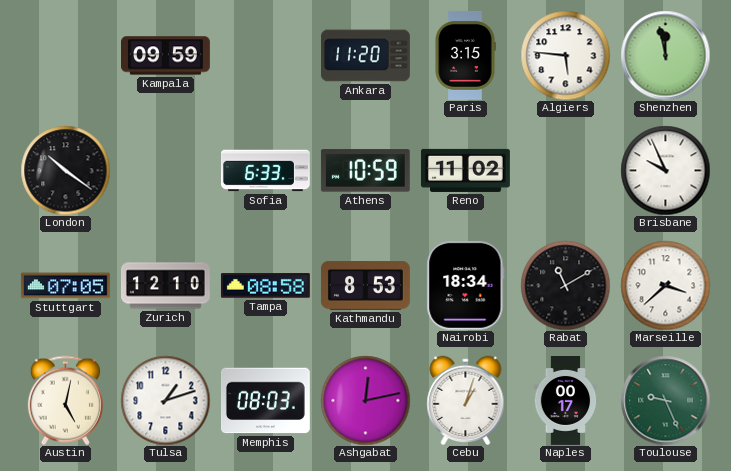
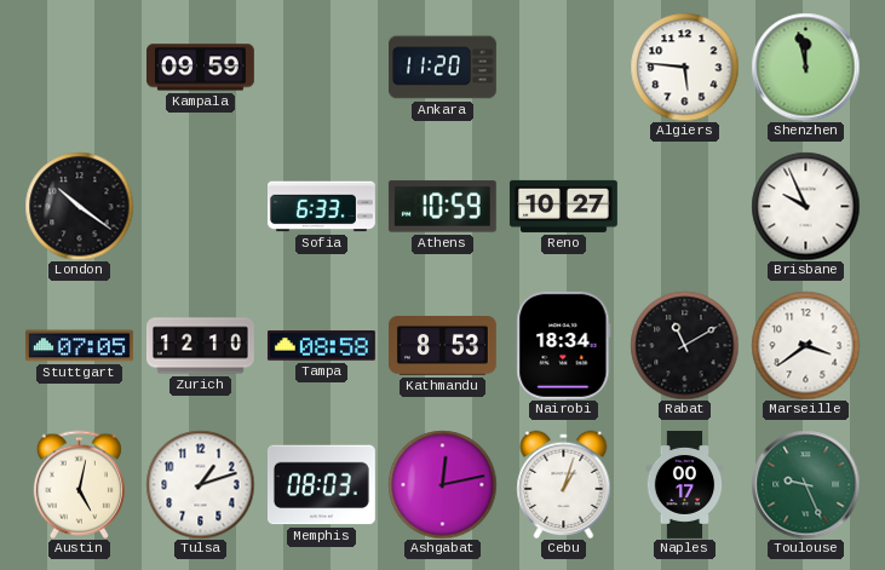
Paris: 3:15 -> none (465, 55)
Reno: 11:02 -> 10:27 (563, 206)
Marseille: 3:38 -> 3:39 (805, 345)
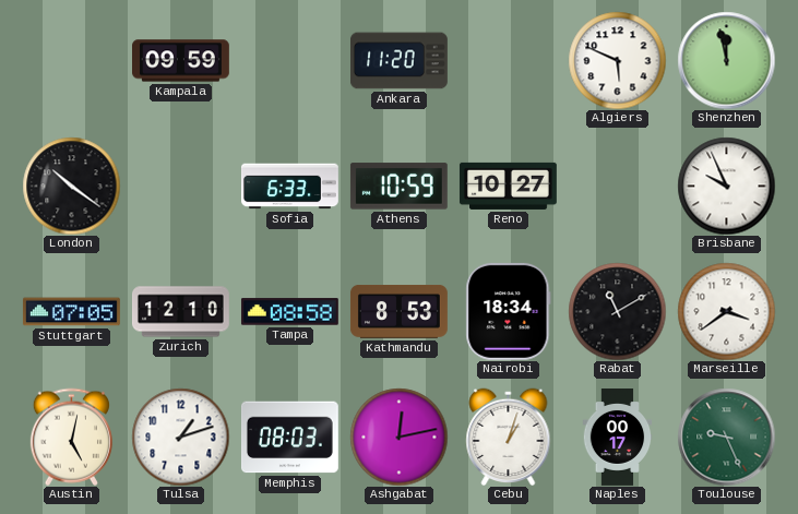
Algiers: 5:46 -> 5:49 (617, 60)
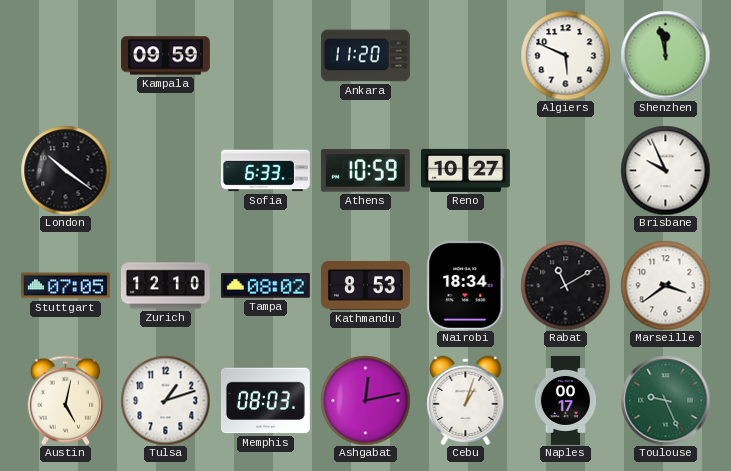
Tampa: 08:58 -> 08:02 (265, 286)
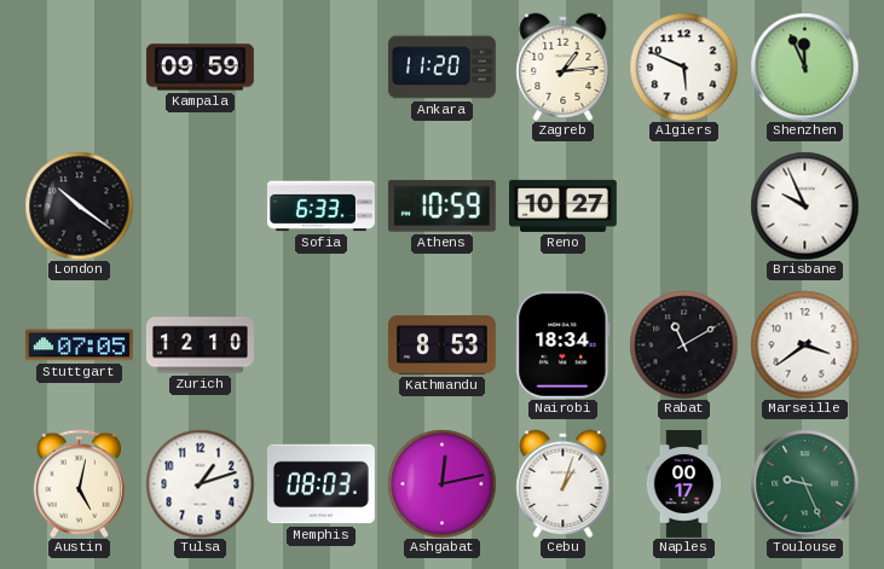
Zagreb: none -> 1:14 (564, 66)
Shenzhen: 11:58 -> 11:56 (804, 66)
Tampa: 08:02 -> none (265, 286)
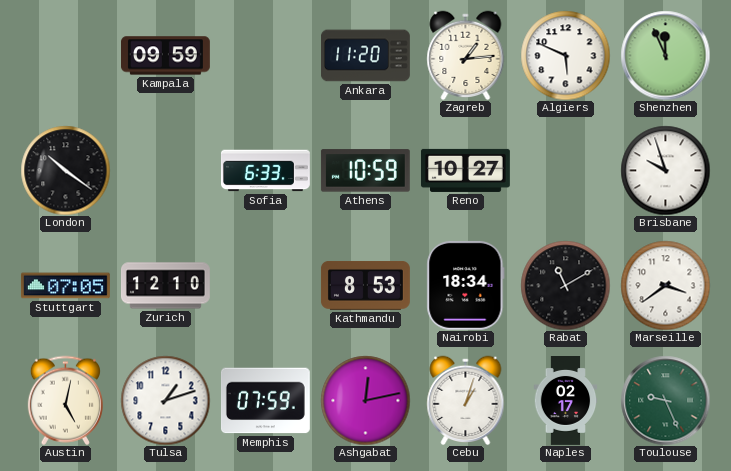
Brisbane: 9:56 -> 9:57 (665, 170)
Memphis: 08:03 -> 07:59 (265, 401)
Naples: 00:17 -> 02:17 (566, 401)
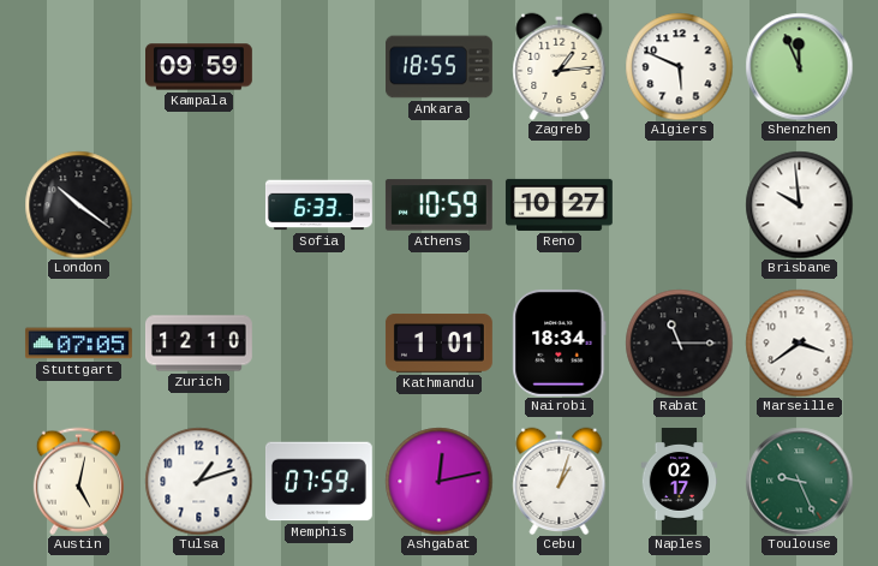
Ankara: 11:20 -> 18:55 (440, 67)
Brisbane: 9:57 -> 9:59 (799, 204)
Kathmandu: 8:53 -> 1:01 (438, 344)
Rabat: 11:10 -> 11:15 (679, 342)
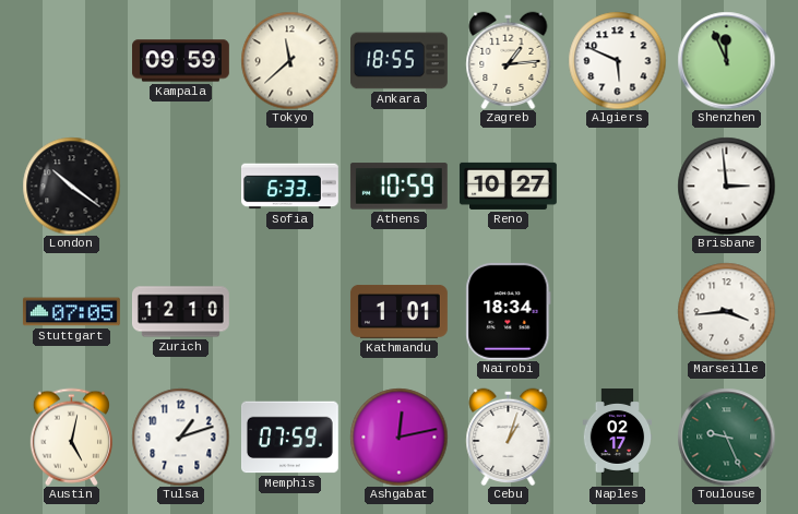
Tokyo: none -> 11:38 (289, 60)
Brisbane: 9:59 -> 2:59 (726, 186)
Rabat: 11:15 -> none (679, 342)
Marseille: 3:39 -> 3:44 (726, 311)
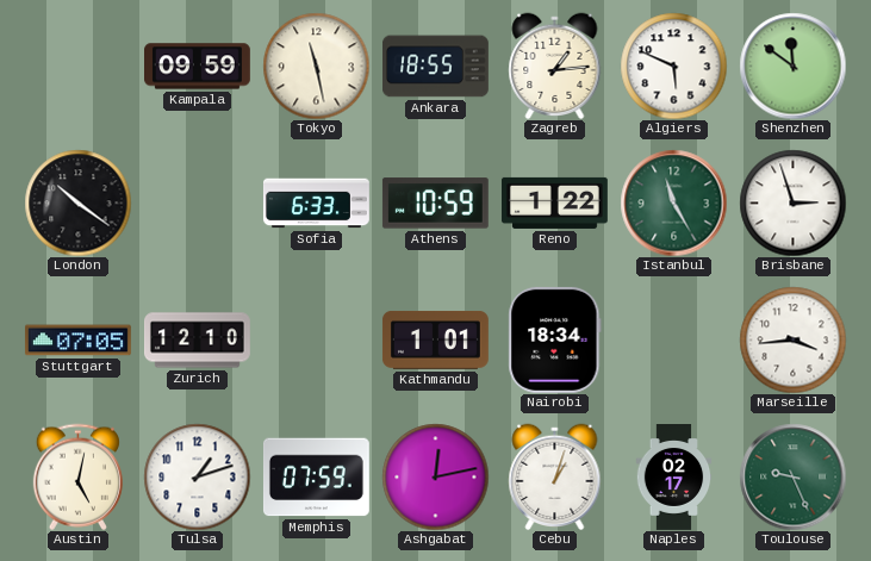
Tokyo: 11:38 -> 11:28 (316, 66)
Shenzhen: 11:56 -> 11:51 (792, 66)
Reno: 10:27 -> 1:22 (554, 202)
Istanbul: none -> 11:25 (673, 202)
Brisbane: 2:59 -> 2:57 (792, 202)
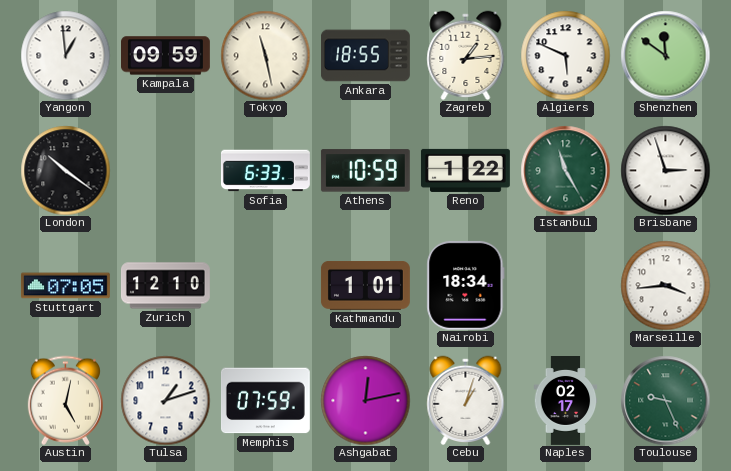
Yangon: none -> 12:59 (65, 55)
